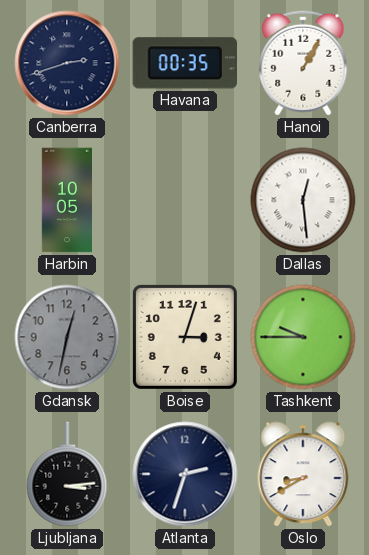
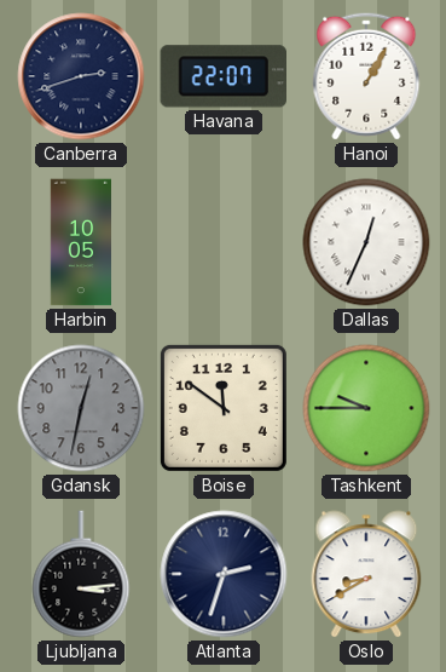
Havana: 00:35 -> 22:07 (224, 76)
Dallas: 12:29 -> 12:34 (366, 242)
Boise: 3:03 -> 11:51 (224, 408)
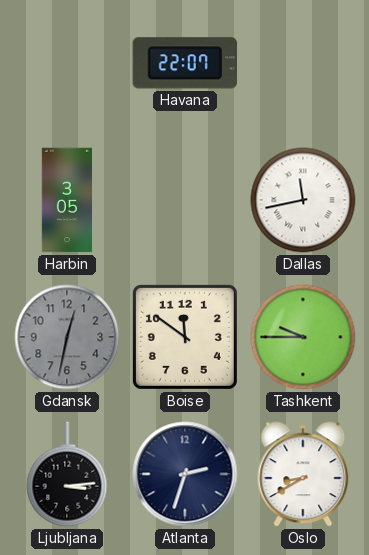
Canberra: 2:42 -> none (81, 76)
Hanoi: 1:05 -> none (366, 76)
Harbin: 10:05 -> 3:05 (67, 200)
Dallas: 12:34 -> 11:43 (303, 200)
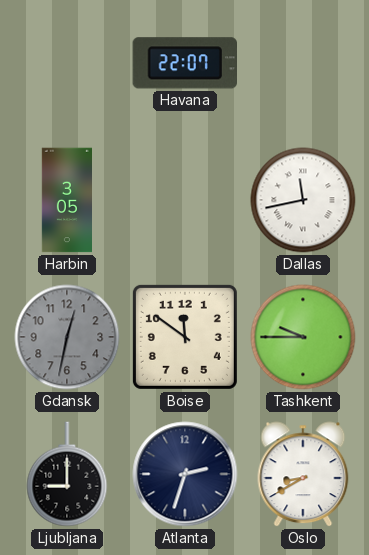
Ljubljana: 3:14 -> 9:00 (67, 474)
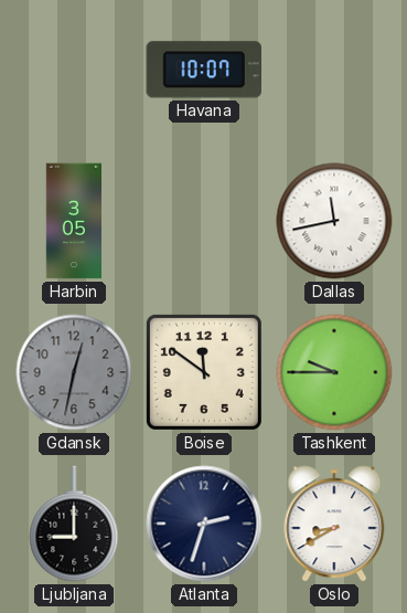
Havana: 22:07 -> 10:07 (204, 70)
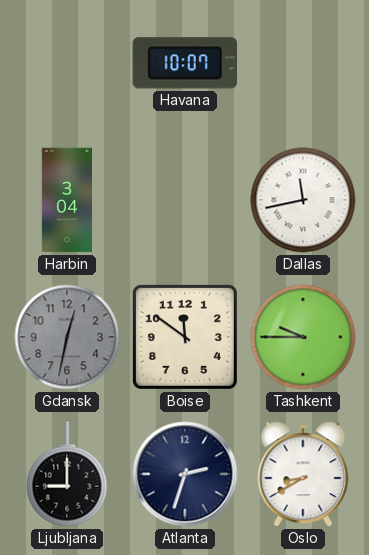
Harbin: 3:05 -> 3:04 (67, 200)
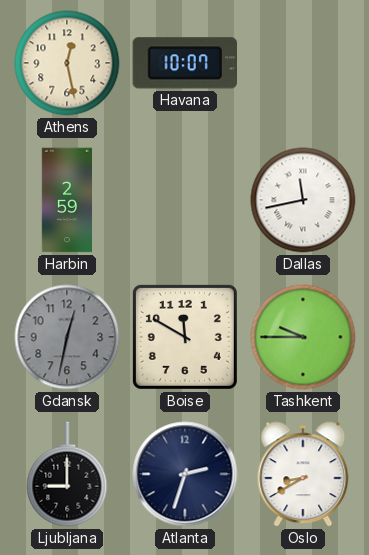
Athens: none -> 12:28 (67, 63)
Harbin: 3:04 -> 2:59 (67, 200)
Boise: 11:51 -> 11:50 (185, 337)
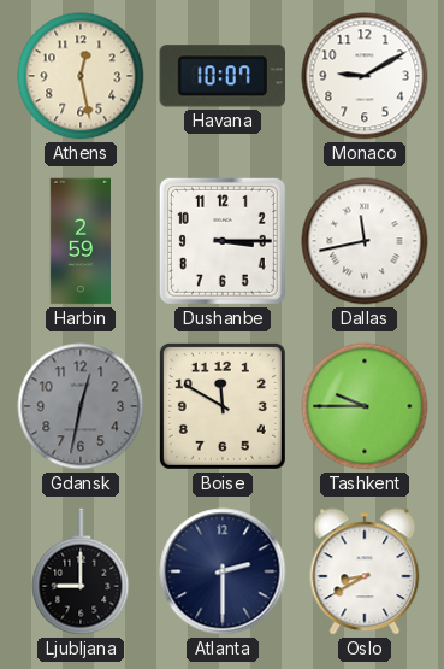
Monaco: none -> 9:10 (365, 76)
Dushanbe: none -> 3:15 (223, 241)
Atlanta: 2:33 -> 2:30 (223, 571)
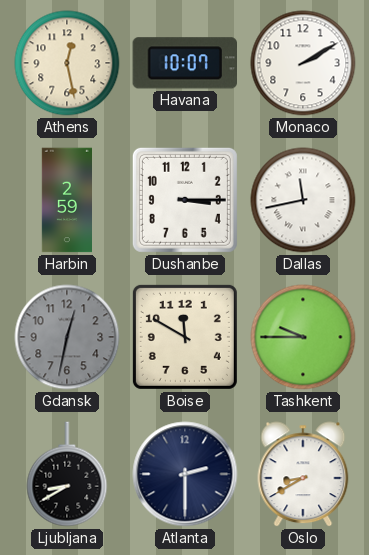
Monaco: 9:10 -> 2:10 (303, 63)
Ljubljana: 9:00 -> 8:40 (67, 474)
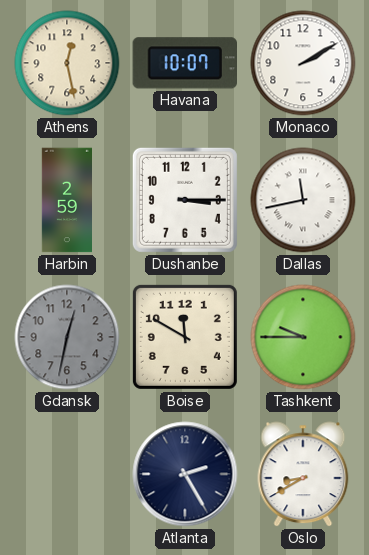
Ljubljana: 8:40 -> none (67, 474)
Atlanta: 2:30 -> 2:25 (185, 474)
